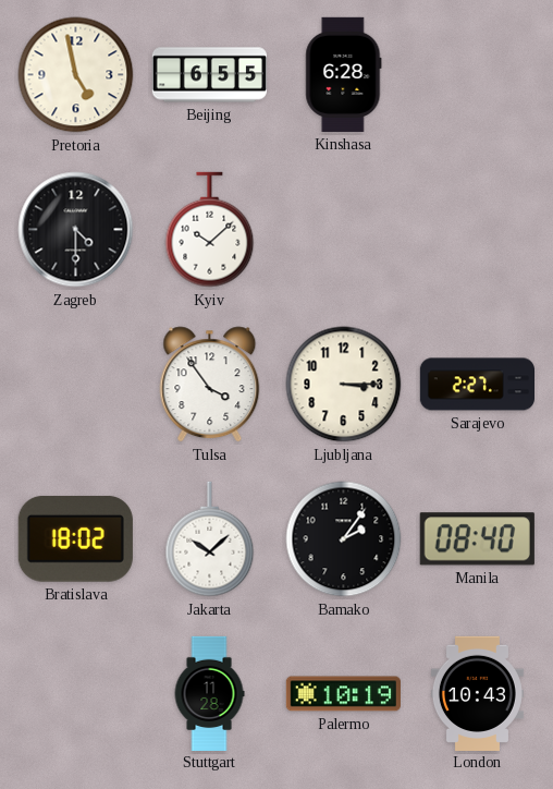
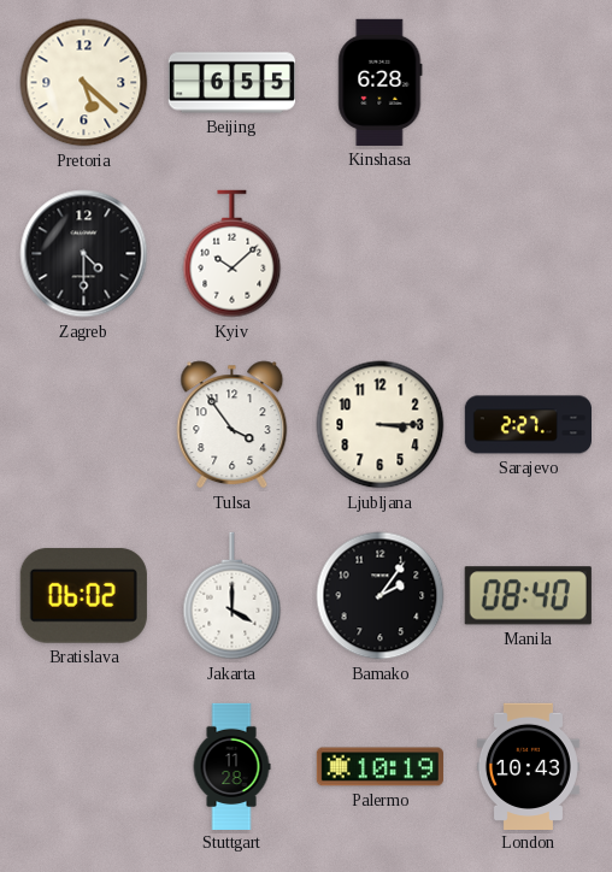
Pretoria: 4:58 -> 5:22 (84, 83)
Bratislava: 18:02 -> 06:02 (83, 595)
Jakarta: 10:08 -> 4:00 (233, 596)
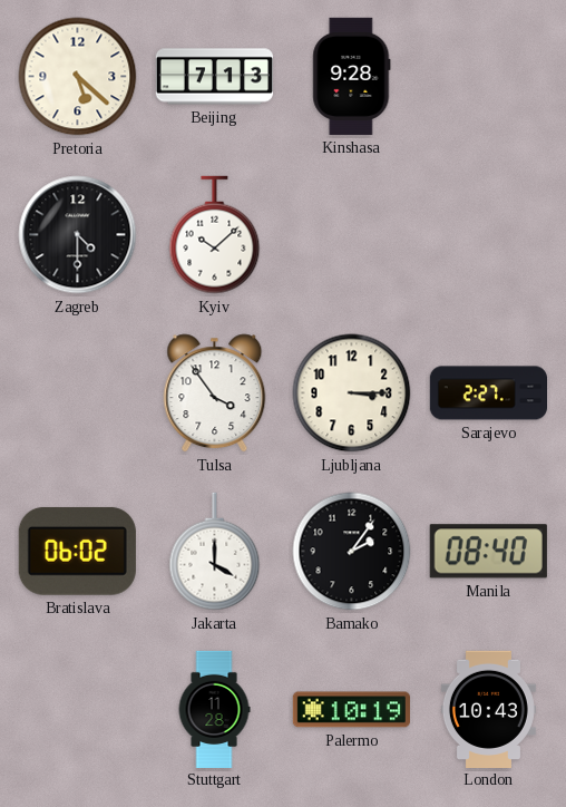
Beijing: 6:55 -> 7:13 (214, 77)
Kinshasa: 6:28 -> 9:28 (352, 76)
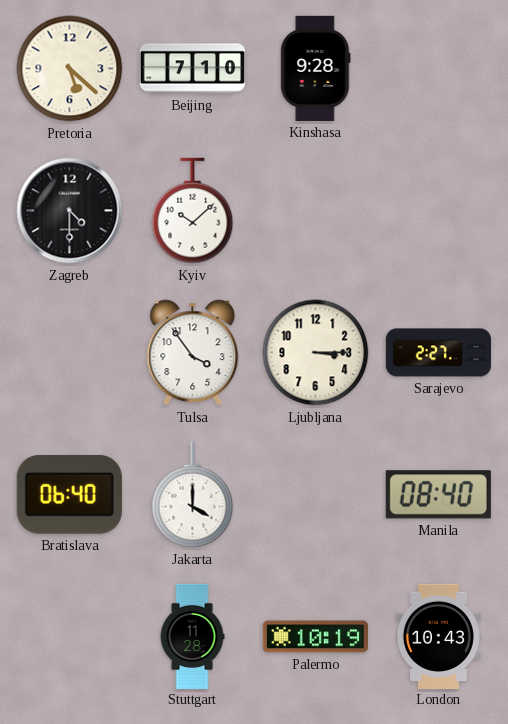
Beijing: 7:13 -> 7:10 (192, 69)
Bratislava: 06:02 -> 06:40 (69, 494)
Bamako: 2:06 -> none (352, 552)
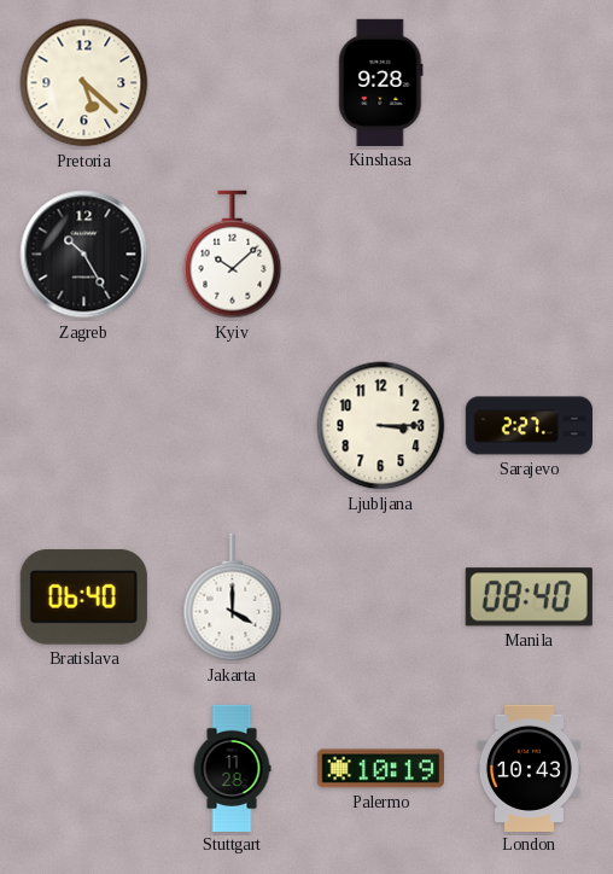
Beijing: 7:10 -> none (192, 69)
Zagreb: 4:30 -> 10:25 (84, 255)
Tulsa: 3:54 -> none (193, 353)
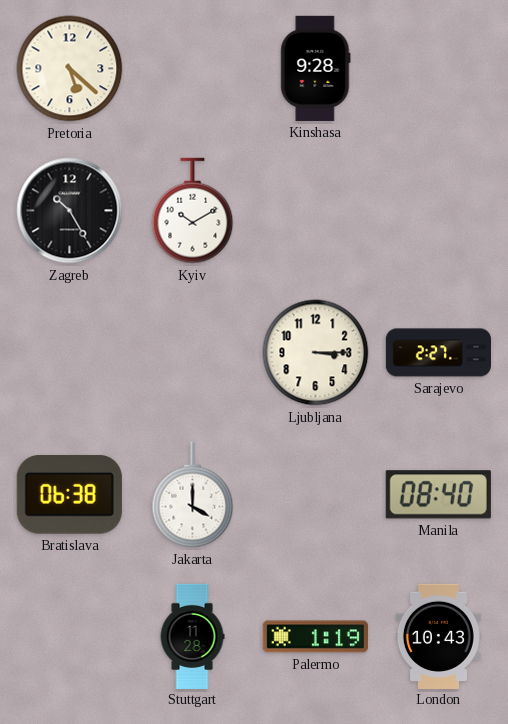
Kyiv: 10:08 -> 10:10 (193, 211)
Bratislava: 06:40 -> 06:38 (69, 494)
Palermo: 10:19 -> 1:19 (315, 637)
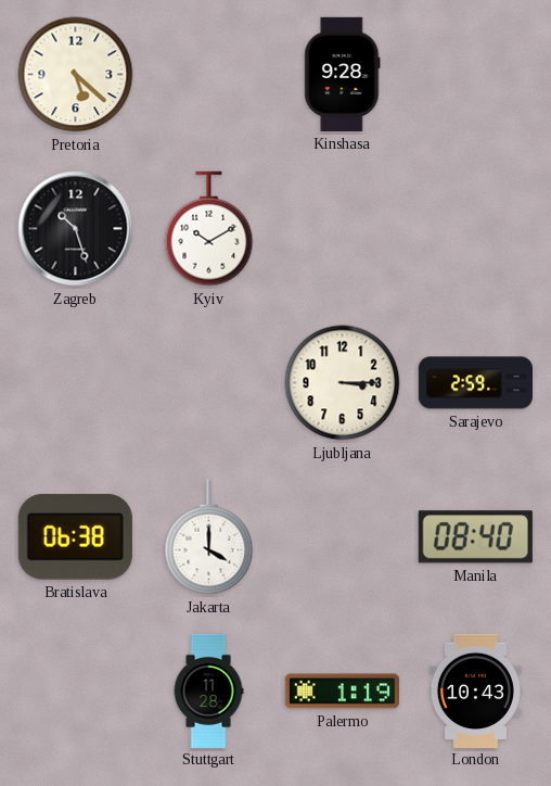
Zagreb: 10:25 -> 10:27 (76, 229)
Sarajevo: 2:27 -> 2:59 (475, 383)
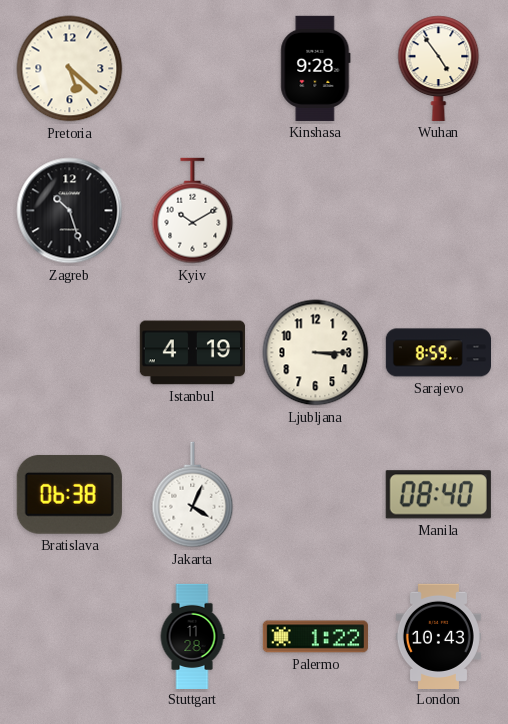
Wuhan: none -> 4:54 (439, 68)
Istanbul: none -> 4:19 (192, 353)
Sarajevo: 2:59 -> 8:59 (438, 353)
Jakarta: 4:00 -> 4:04 (193, 495)
Palermo: 1:19 -> 1:22 (315, 637)
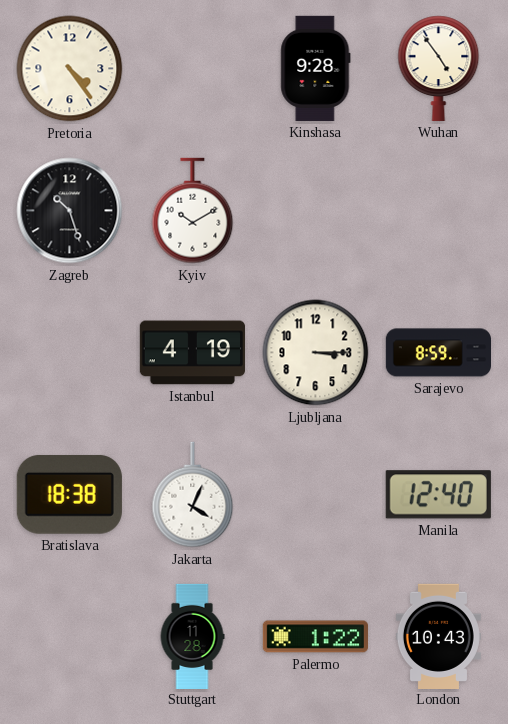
Pretoria: 5:22 -> 4:24 (70, 69)
Bratislava: 06:38 -> 18:38 (69, 494)
Manila: 08:40 -> 12:40 (438, 495)
